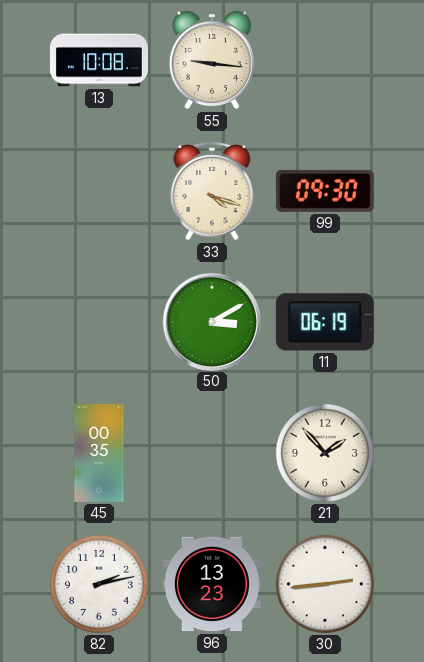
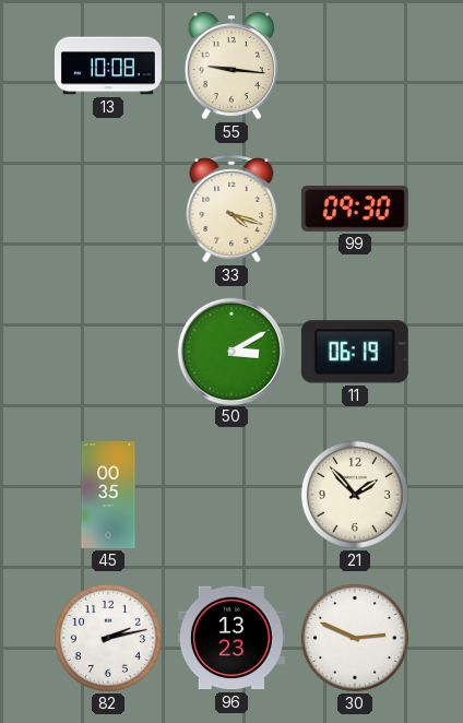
30: 2:44 -> 2:49 (355, 638)
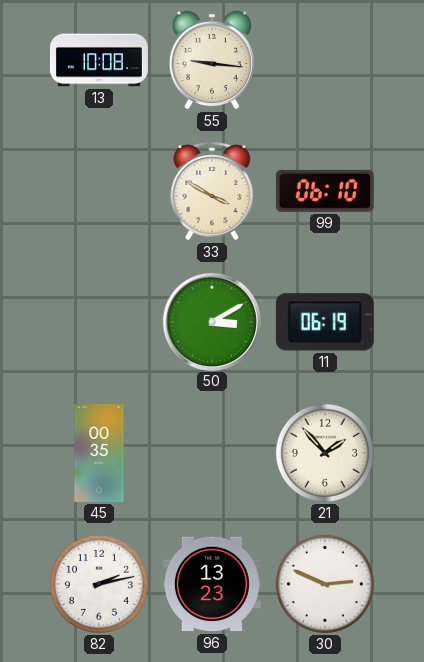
33: 4:18 -> 3:50 (212, 191)
99: 09:30 -> 06:10 (325, 191)
